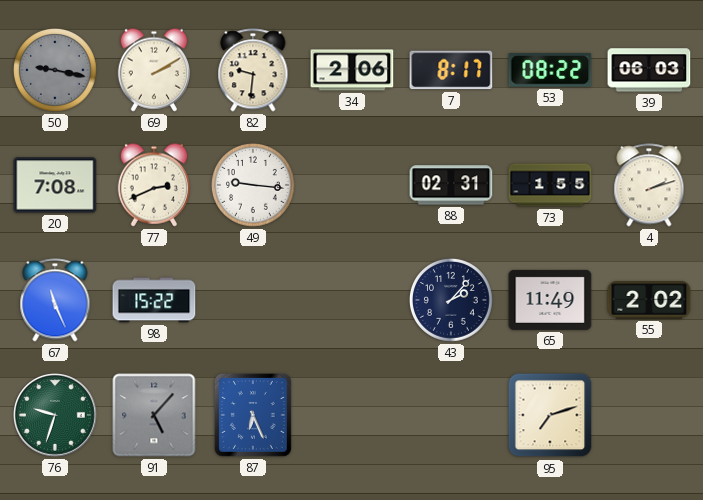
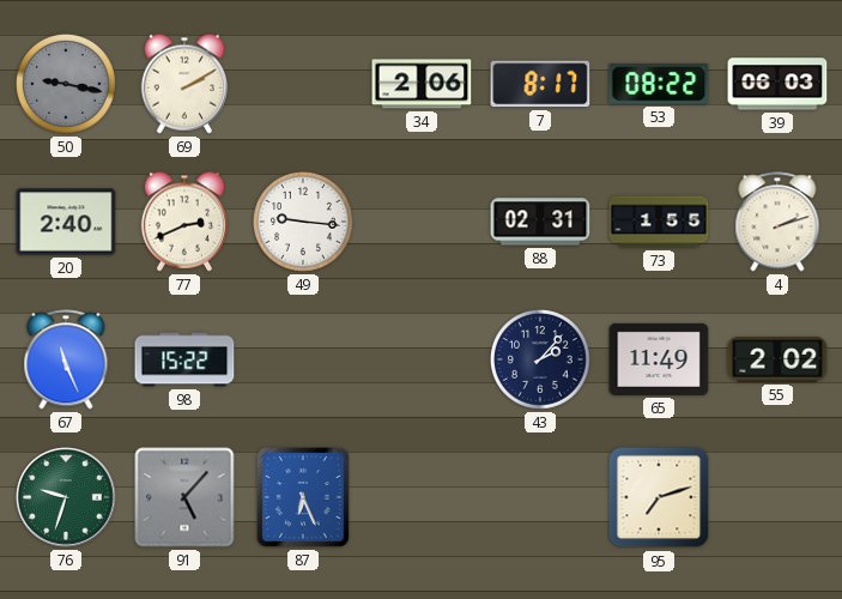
82: 9:31 -> none (253, 70)
20: 7:08 -> 2:40 (66, 222)
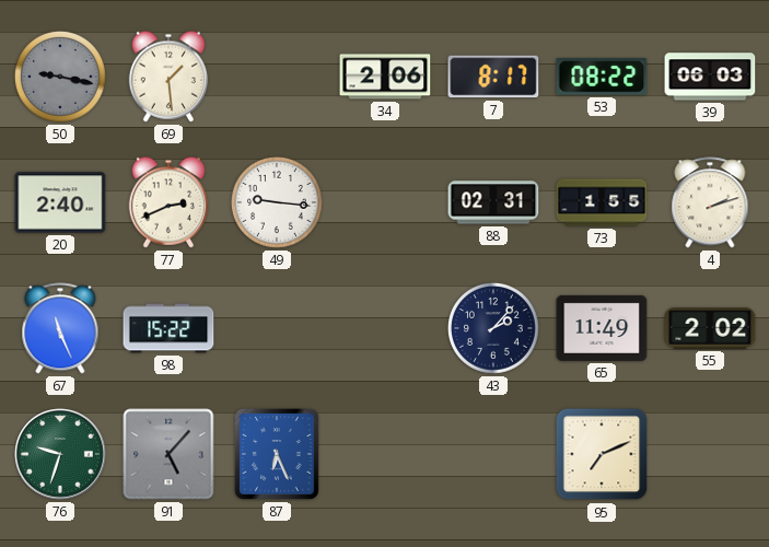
69: 2:10 -> 1:29 (167, 77)
95: 7:12 -> 7:11 (602, 454)
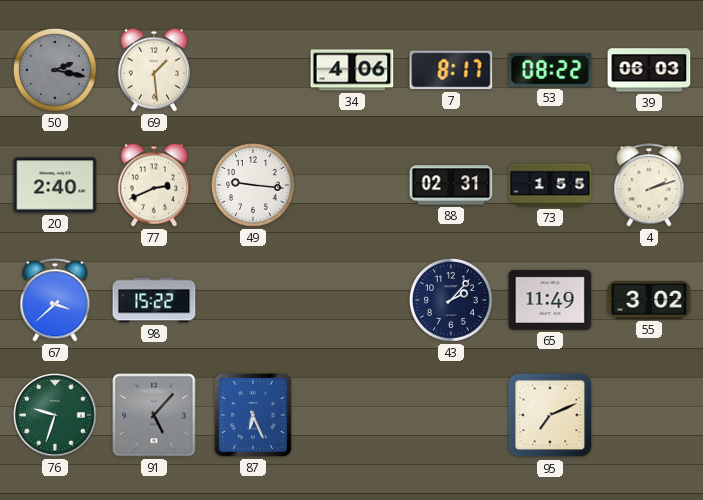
50: 9:17 -> 2:17 (55, 71)
34: 2:06 -> 4:06 (352, 70)
67: 11:26 -> 3:38 (55, 300)
55: 2:02 -> 3:02 (649, 300)
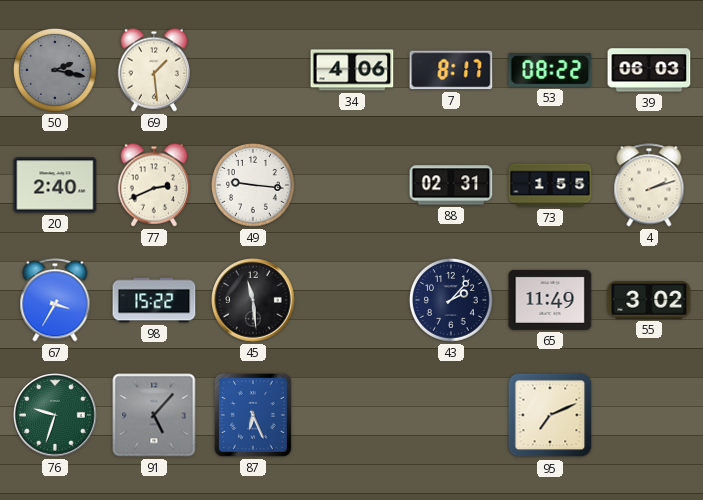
67: 3:38 -> 3:35 (55, 300)
45: none -> 11:29 (253, 300)
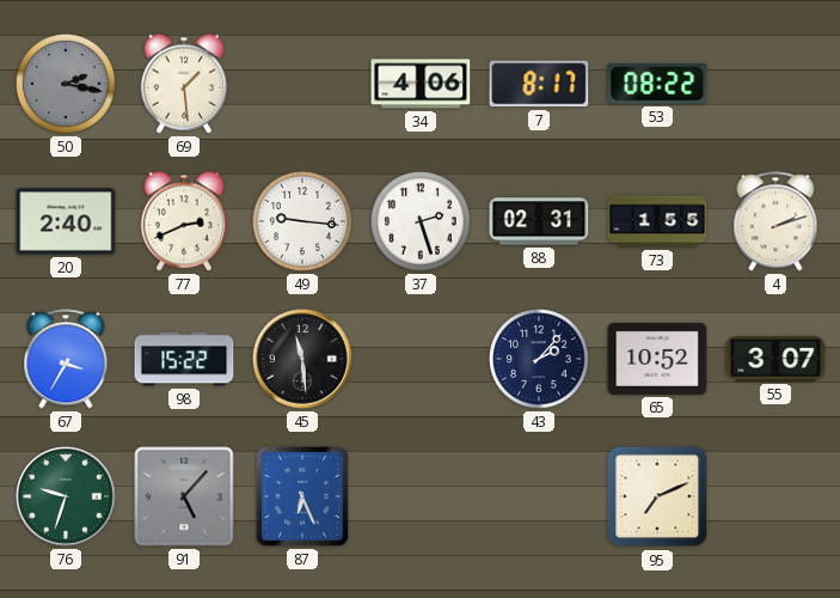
39: 06:03 -> none (649, 70)
37: none -> 2:27 (421, 222)
65: 11:49 -> 10:52 (657, 359)
55: 3:02 -> 3:07 (775, 359)
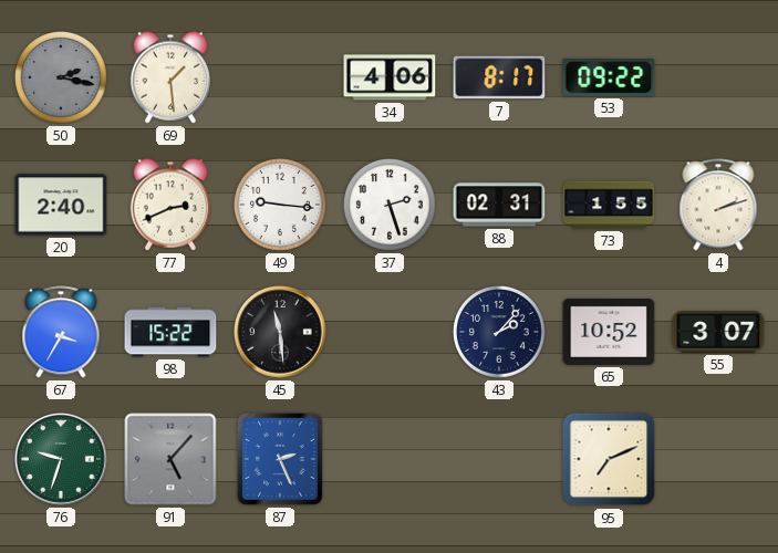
53: 08:22 -> 09:22 (609, 77)
87: 6:26 -> 2:26 (280, 460)
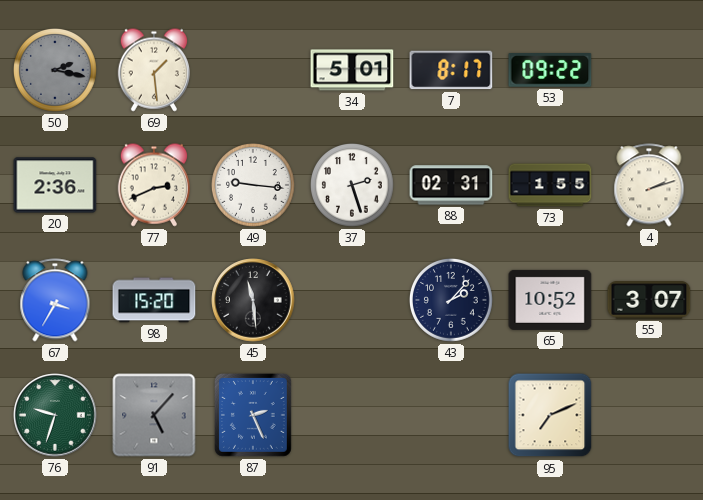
34: 4:06 -> 5:01 (352, 70)
20: 2:40 -> 2:36 (55, 185)
98: 15:22 -> 15:20 (154, 300)
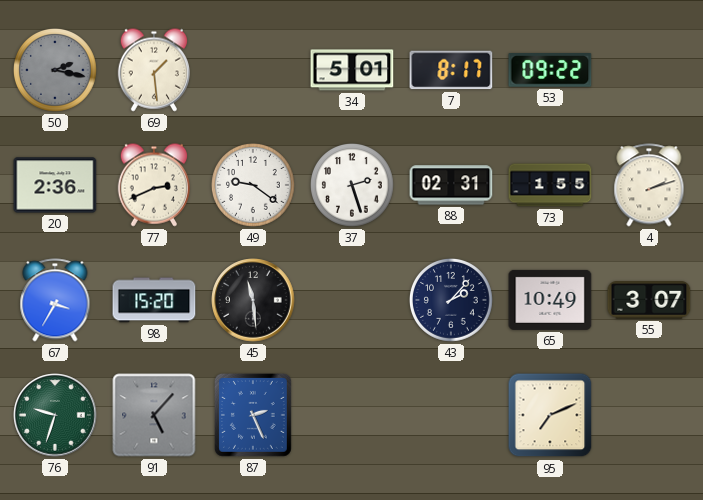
49: 9:16 -> 9:21 (253, 186)
65: 10:52 -> 10:49 (550, 300)
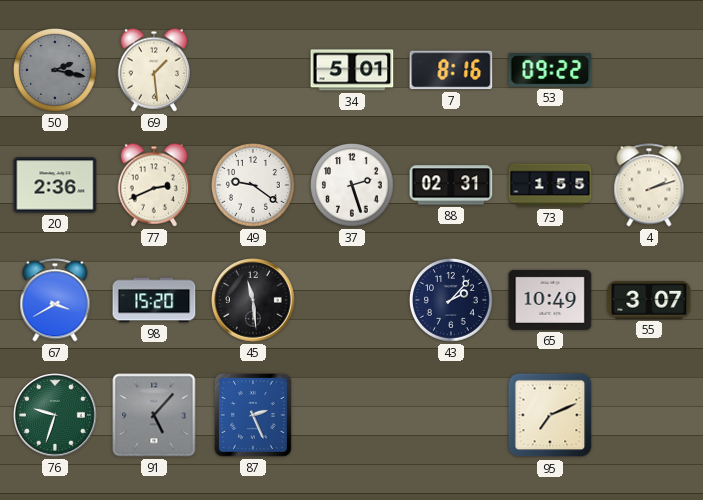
7: 8:17 -> 8:16 (451, 70)
67: 3:35 -> 3:40 (55, 300)
